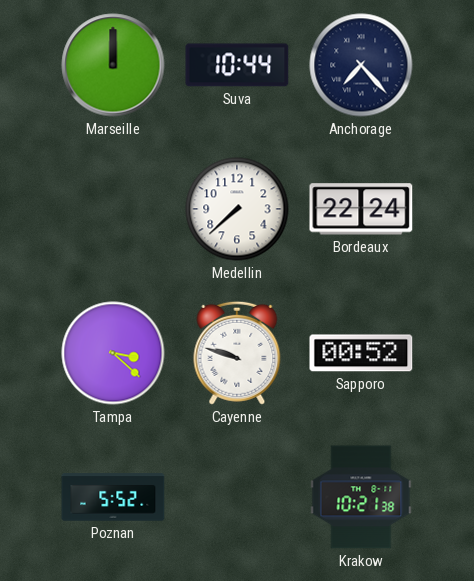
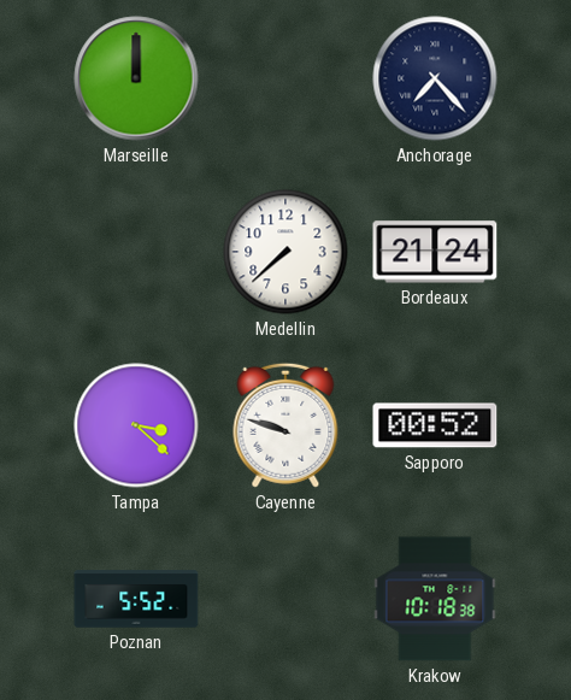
Suva: 10:44 -> none (237, 65)
Bordeaux: 22:24 -> 21:24 (435, 252)
Krakow: 10:21 -> 10:18 (435, 599)
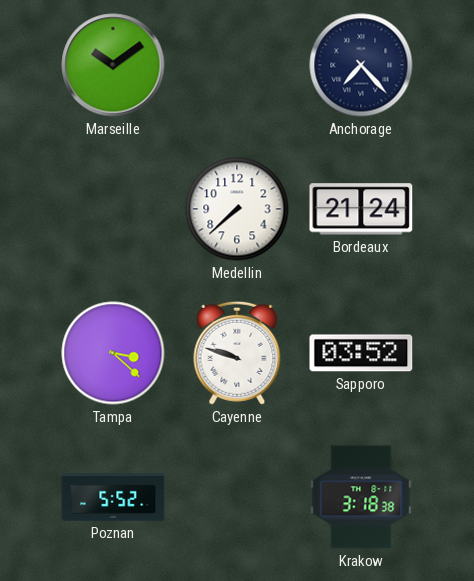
Marseille: 12:00 -> 10:09 (113, 65)
Sapporo: 00:52 -> 03:52 (361, 353)
Krakow: 10:18 -> 3:18 (361, 497)
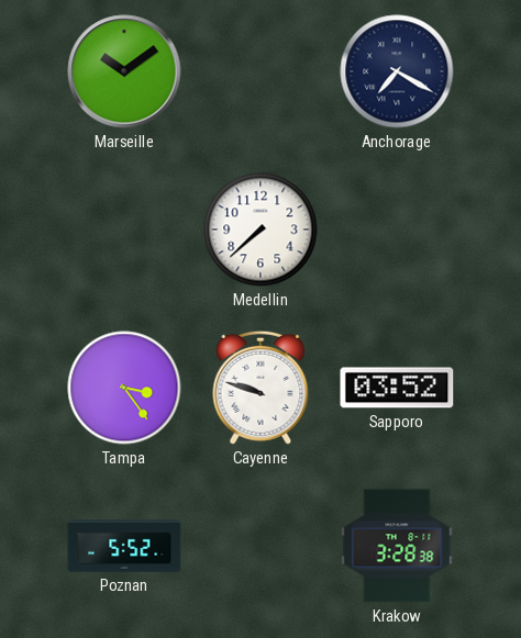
Anchorage: 7:23 -> 7:20 (397, 71)
Bordeaux: 21:24 -> none (361, 209)
Tampa: 3:22 -> 3:24 (124, 388)
Krakow: 3:18 -> 3:28 (397, 546)
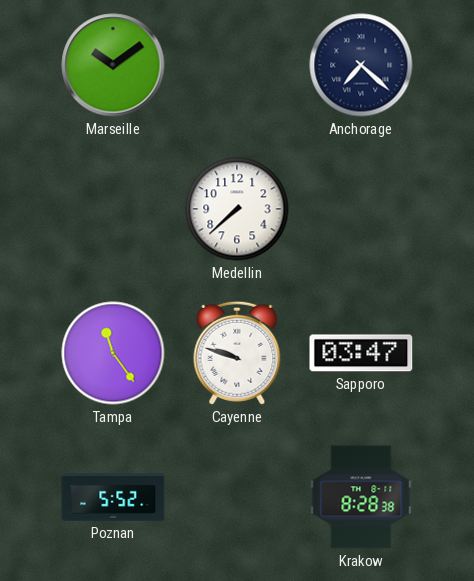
Anchorage: 7:20 -> 7:22 (361, 65)
Tampa: 3:24 -> 11:24 (113, 353)
Sapporo: 03:52 -> 03:47 (361, 353)
Krakow: 3:28 -> 8:28 (361, 497)
